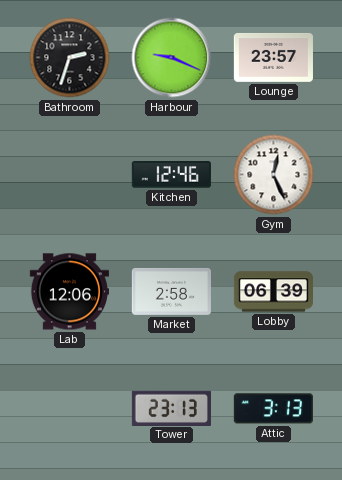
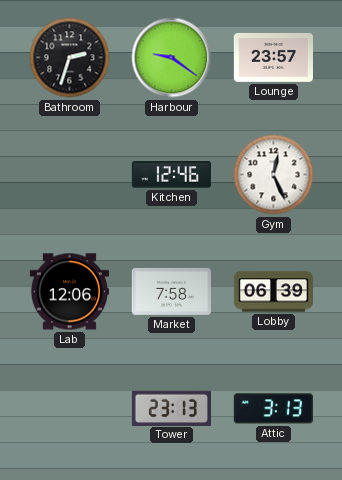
Harbour: 9:19 -> 9:21 (172, 58)
Market: 2:58 -> 7:58 (171, 291)
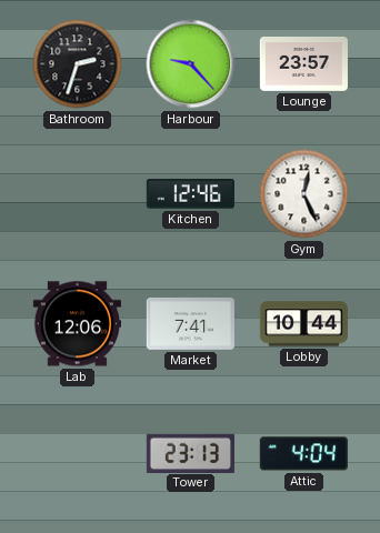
Harbour: 9:21 -> 9:23 (191, 64)
Market: 7:58 -> 7:41 (190, 323)
Lobby: 06:39 -> 10:44 (303, 324)
Attic: 3:13 -> 4:04 (303, 454)
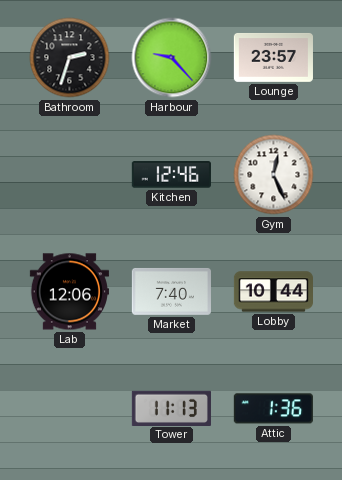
Market: 7:41 -> 7:40 (171, 291)
Tower: 23:13 -> 11:13 (171, 408)
Attic: 4:04 -> 1:36 (273, 409)
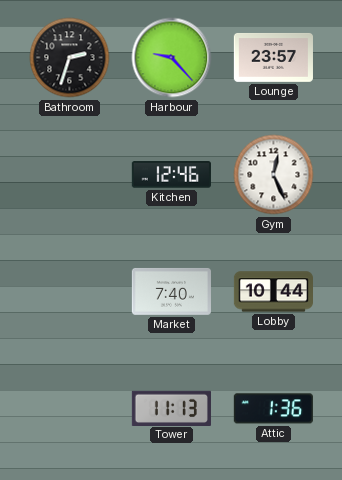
Lab: 12:06 -> none (69, 292)
